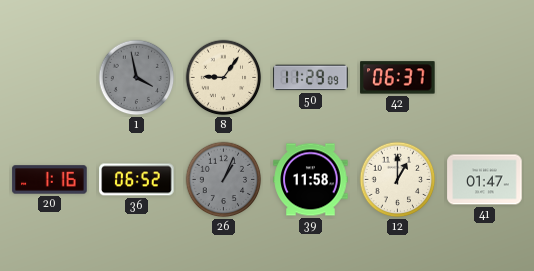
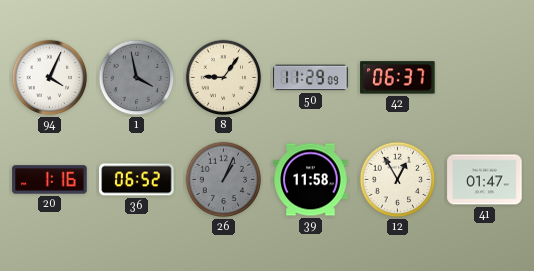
94: none -> 4:04 (50, 78)
12: 1:00 -> 12:55 (398, 180)
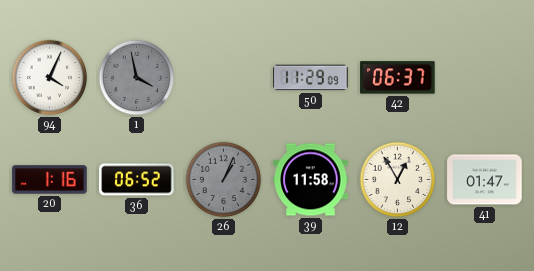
8: 9:06 -> none (224, 78)
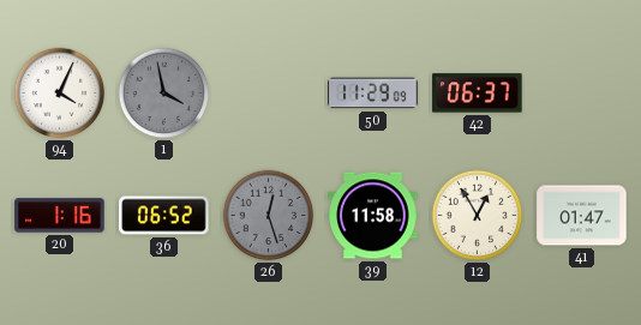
26: 1:04 -> 12:27 (269, 216)
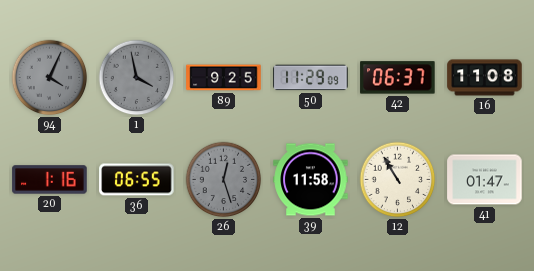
94 dial: white -> grey (50, 78)
89: none -> 9:25 (224, 78)
16: none -> 11:08 (485, 78)
36: 06:52 -> 06:55 (137, 180)
12: 12:55 -> 10:55 (398, 180)
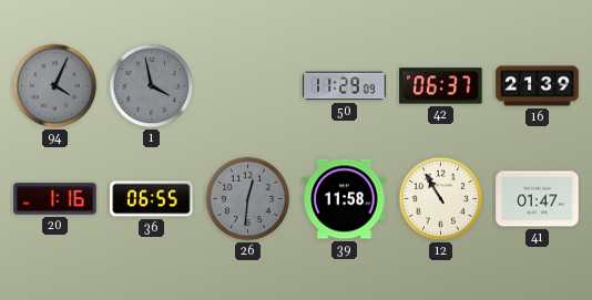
89: 9:25 -> none (224, 78)
16: 11:08 -> 21:39 (538, 86)
26: 12:27 -> 12:31 (248, 199)
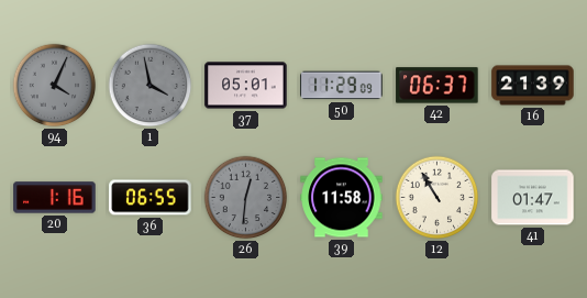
37: none -> 05:01 (246, 86)
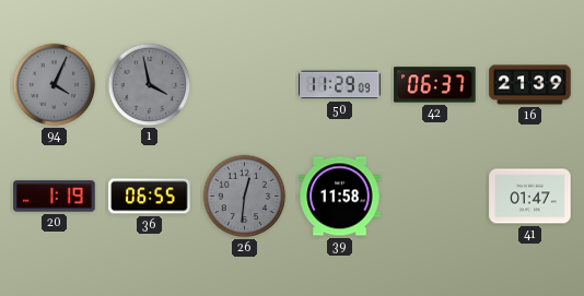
37: 05:01 -> none (246, 86)
20: 1:16 -> 1:19 (55, 197)
12: 10:55 -> none (438, 198)
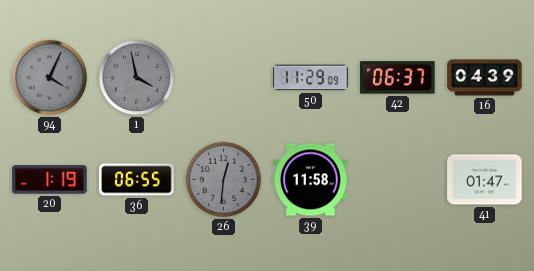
16: 21:39 -> 04:39 (485, 78)
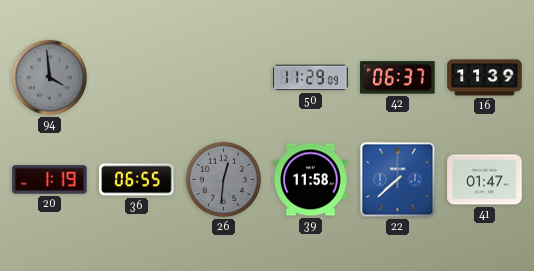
94: 4:04 -> 3:59 (50, 78)
1: 3:58 -> none (137, 78)
16: 04:39 -> 11:39 (485, 78)
22: none -> 7:38 (398, 180)
